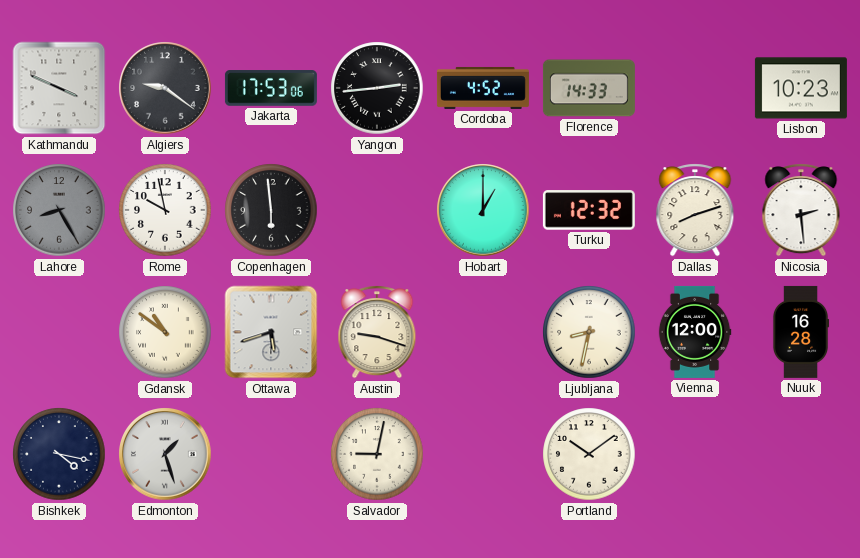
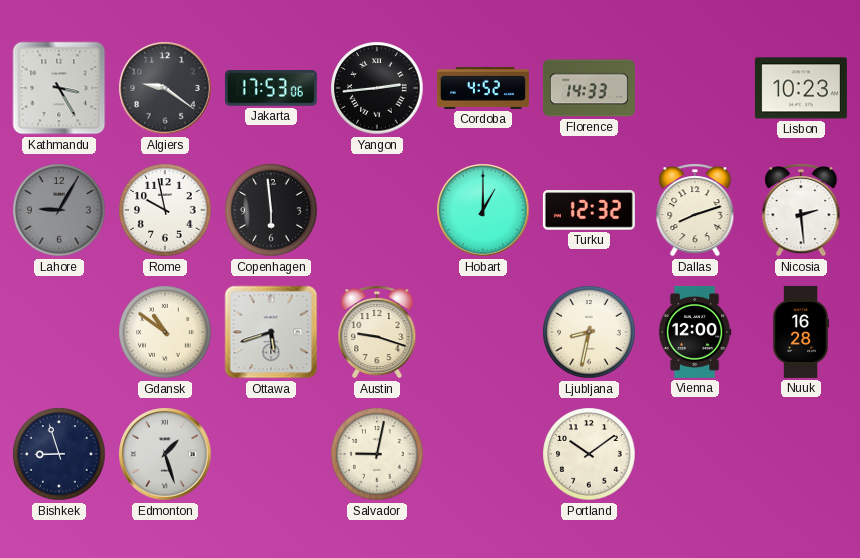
Kathmandu: 3:49 -> 3:25 (59, 88)
Lahore: 8:25 -> 9:05 (59, 210)
Bishkek: 4:17 -> 8:57 (59, 454)
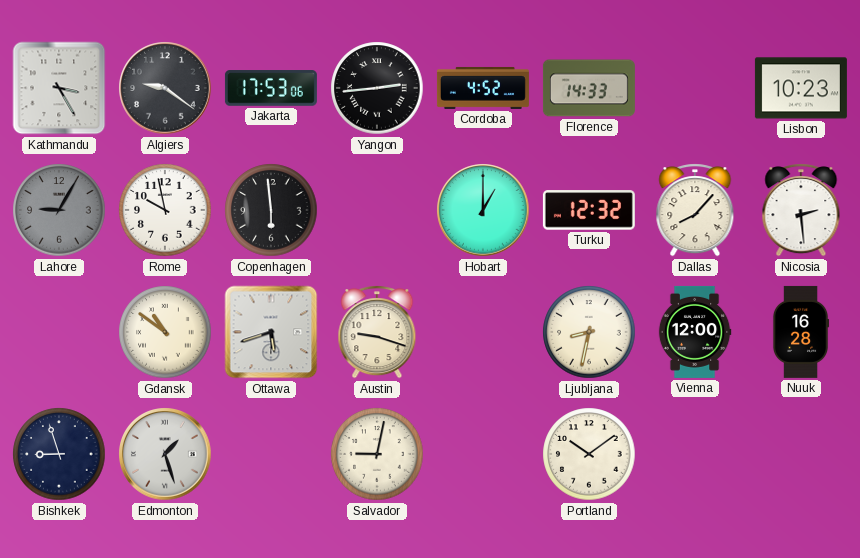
Dallas: 8:12 -> 8:07 (695, 210)
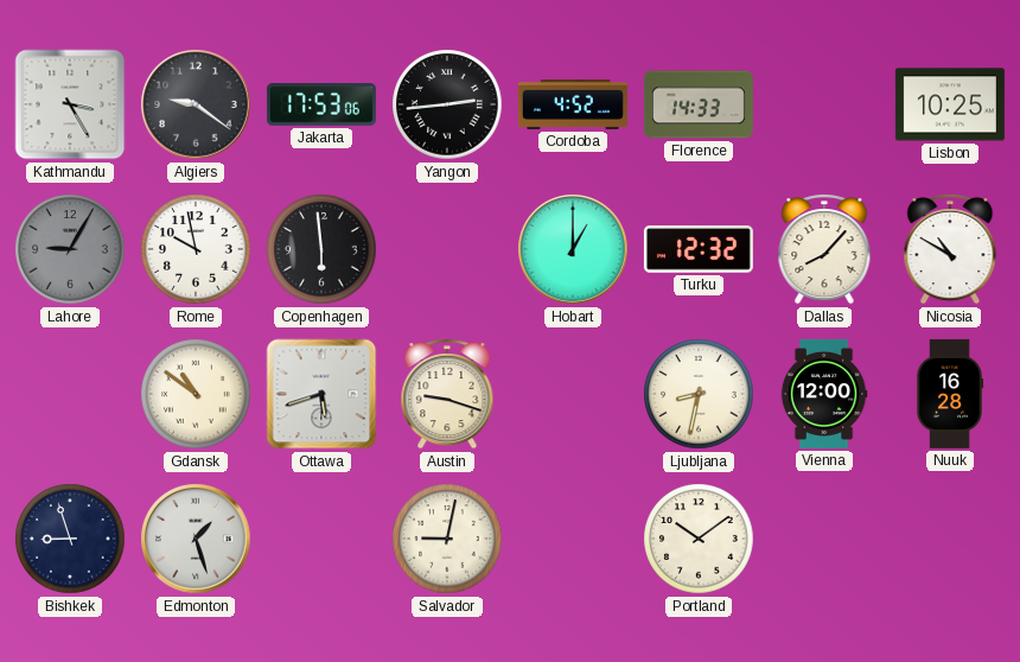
Lisbon: 10:23 -> 10:25 (950, 104)
Nicosia: 2:29 -> 10:50 (950, 249)
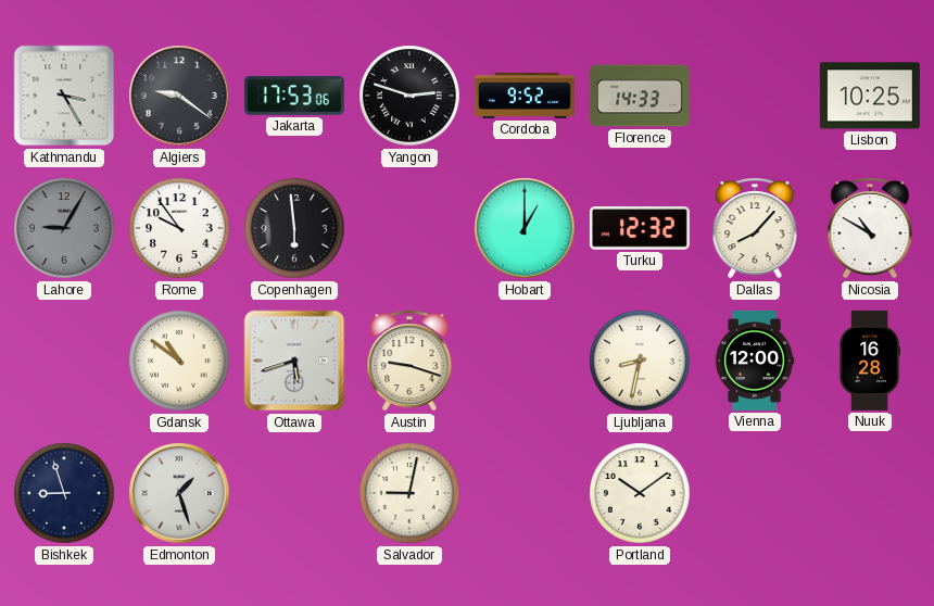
Yangon: 2:44 -> 2:48 (409, 96)
Cordoba: 4:52 -> 9:52 (525, 96)
Rome: 9:58 -> 9:54 (179, 228)
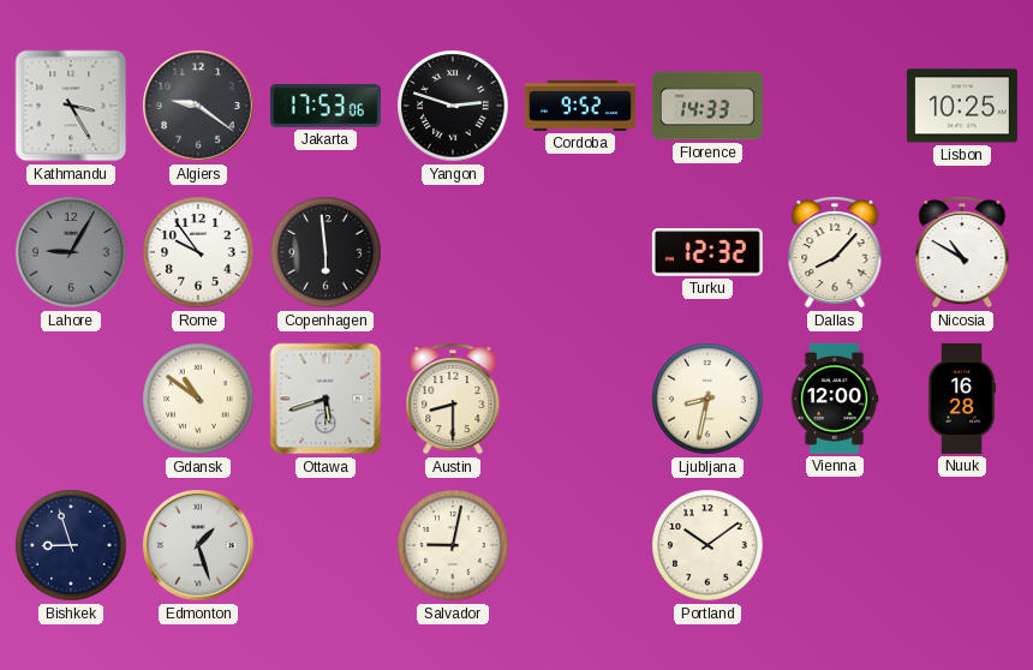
Hobart: 1:00 -> none (525, 228)
Austin: 9:18 -> 8:30 (453, 399)
